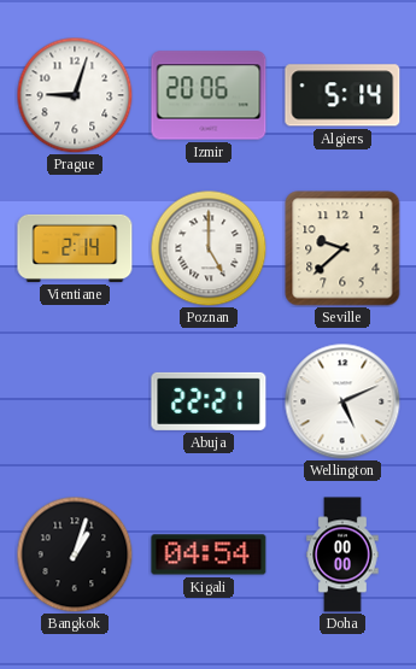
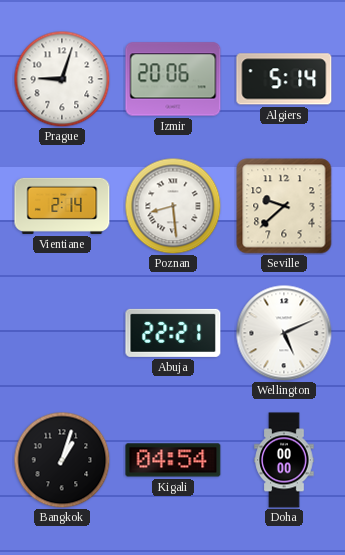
Poznan: 5:00 -> 8:29 (173, 206)
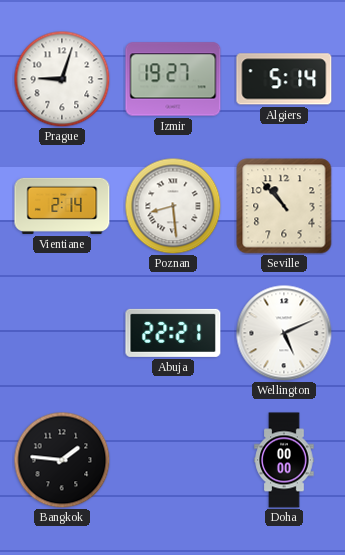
Izmir: 20:06 -> 19:27 (173, 79)
Seville: 9:38 -> 10:53 (284, 206)
Bangkok: 1:03 -> 1:46 (62, 460)
Kigali: 04:54 -> none (173, 460)
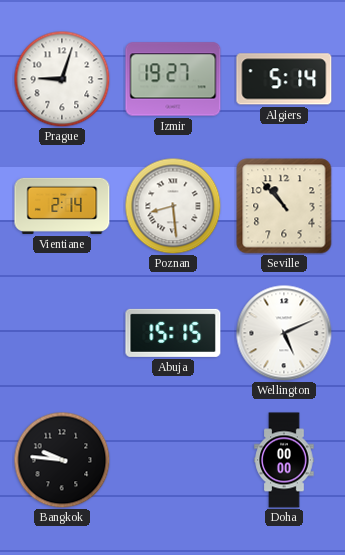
Abuja: 22:21 -> 15:15 (173, 333)
Bangkok: 1:46 -> 9:46 (62, 460)
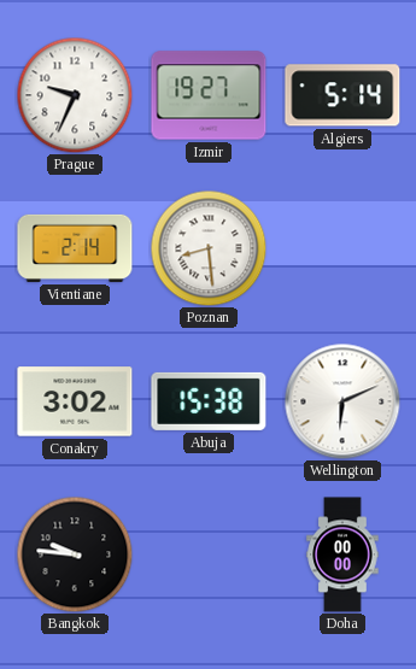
Prague: 9:03 -> 9:34 (75, 95)
Seville: 10:53 -> none (284, 206)
Conakry: none -> 3:02 (75, 401)
Abuja: 15:15 -> 15:38 (209, 401)
Wellington: 5:11 -> 6:11 (342, 401)
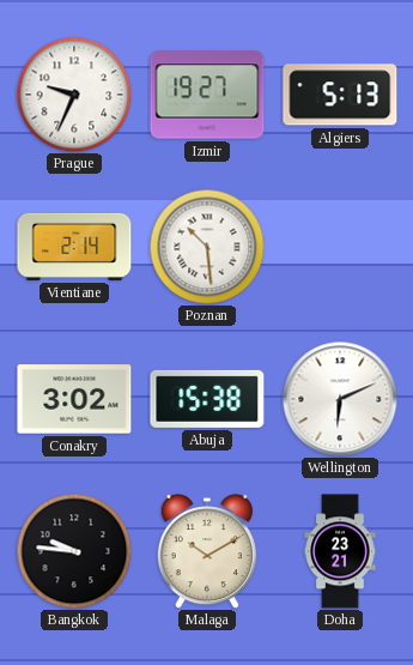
Algiers: 5:14 -> 5:13 (340, 95)
Poznan: 8:29 -> 10:29 (207, 247)
Malaga: none -> 10:10 (207, 552)
Doha: 00:00 -> 23:21 (340, 551)
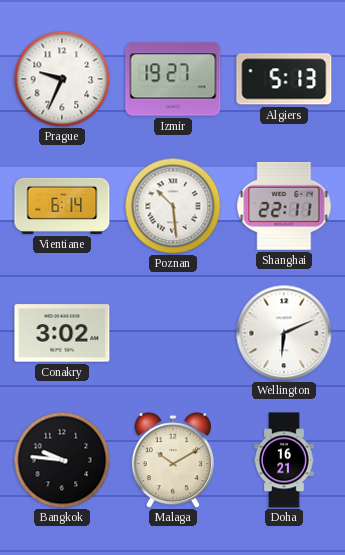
Vientiane: 2:14 -> 6:14 (62, 206)
Shanghai: none -> 22:11 (284, 206)
Abuja: 15:38 -> none (207, 399)
Doha: 23:21 -> 16:21 (284, 460)
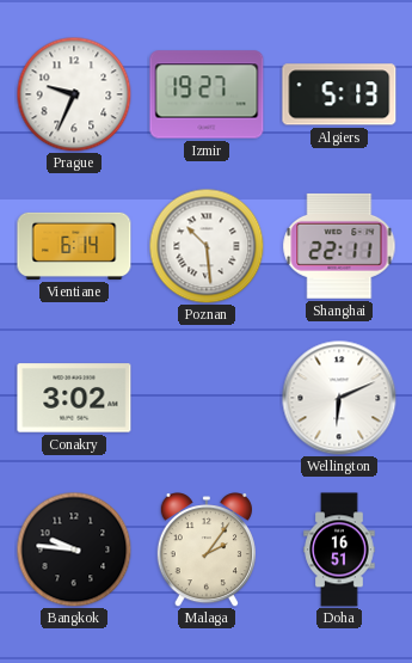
Malaga: 10:10 -> 2:06 (207, 551)
Doha: 16:21 -> 16:51 (339, 550)
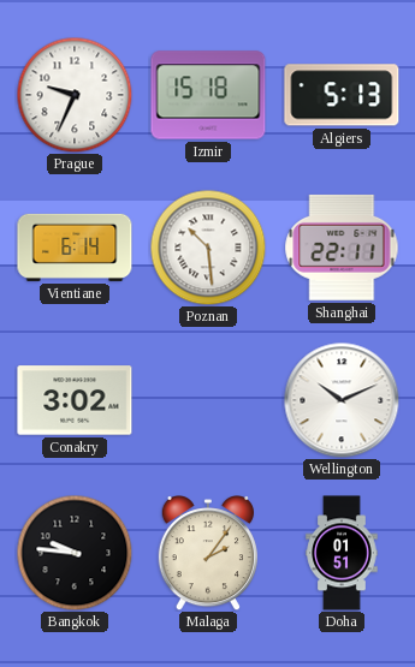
Izmir: 19:27 -> 15:18 (208, 95)
Wellington: 6:11 -> 10:11 (342, 400)
Doha: 16:51 -> 01:51 (342, 553)
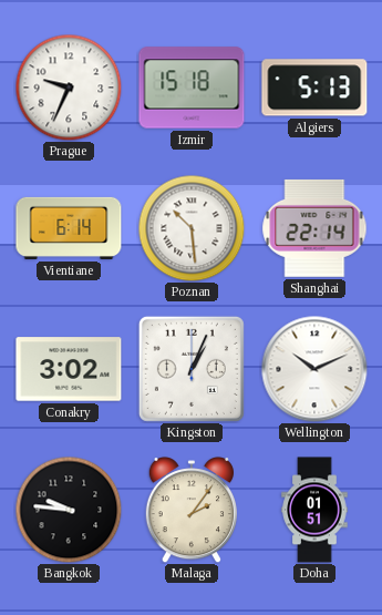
Shanghai: 22:11 -> 22:14 (314, 228)
Kingston: none -> 1:04 (192, 369)
